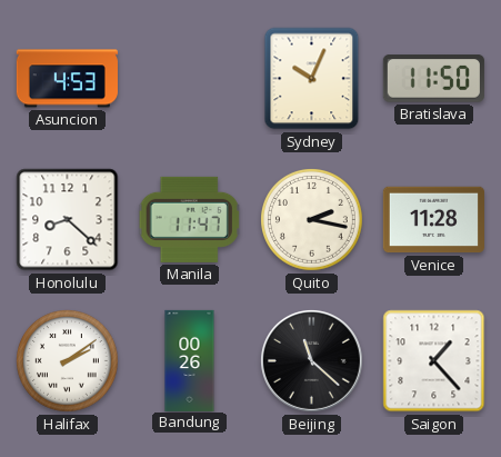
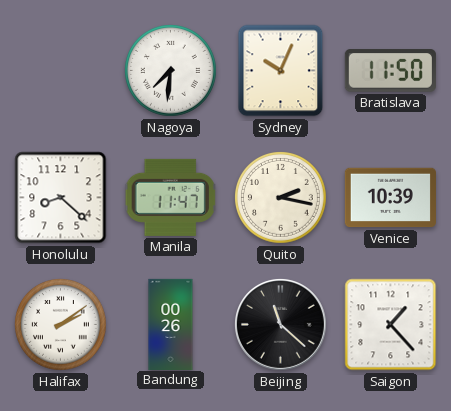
Asuncion: 4:53 -> none (67, 79)
Nagoya: none -> 7:31 (171, 71)
Venice: 11:28 -> 10:39 (390, 198)
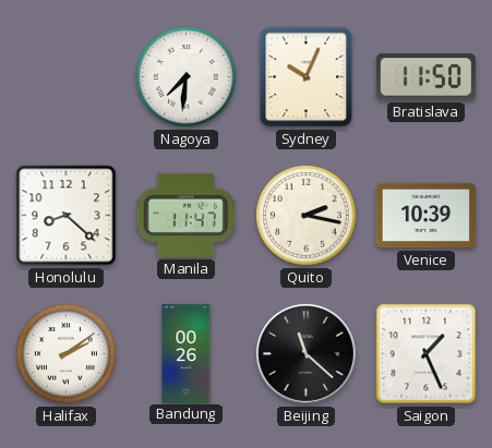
Saigon: 1:23 -> 1:26 (427, 354)
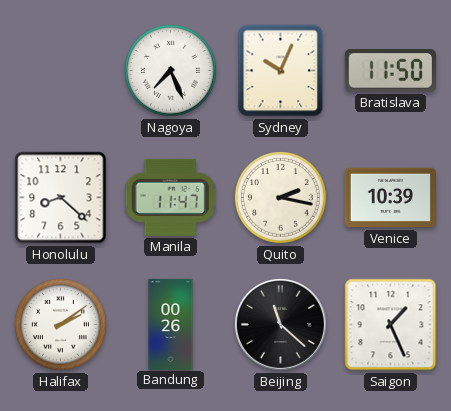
Nagoya: 7:31 -> 7:26 (171, 71)
